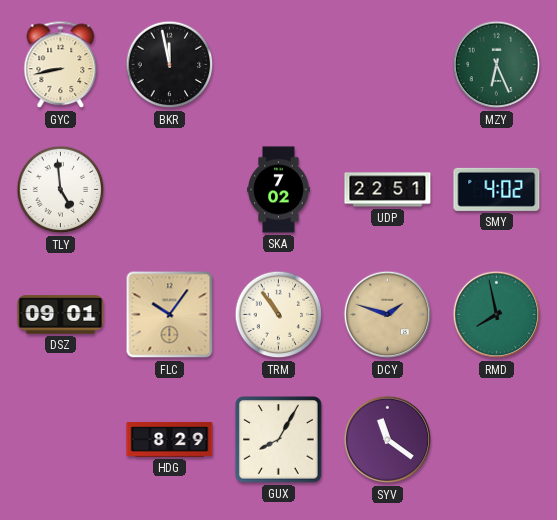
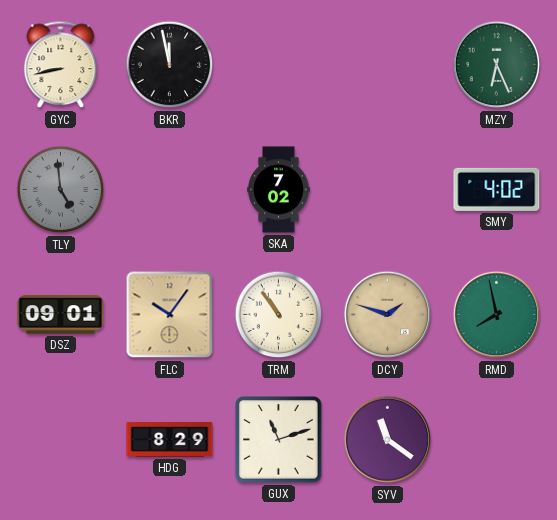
TLY dial: white -> grey (61, 190)
UDP: 22:51 -> none (388, 190)
GUX: 8:05 -> 11:12 (279, 440)
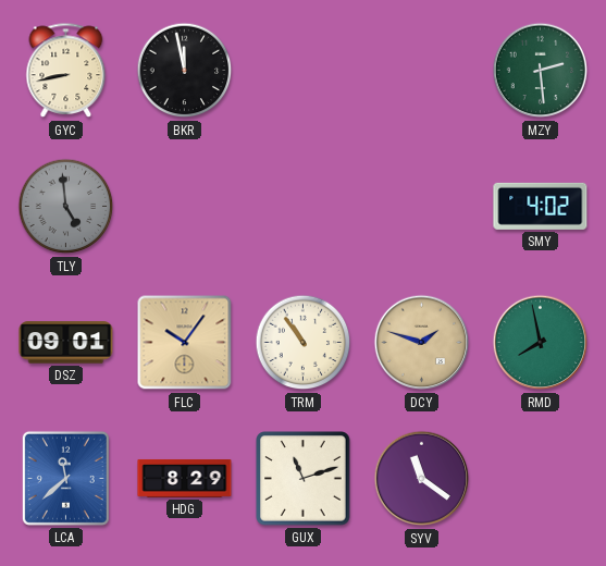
MZY: 6:26 -> 2:29 (541, 71)
SKA: 7:02 -> none (279, 190)
LCA: none -> 11:38 (65, 478)
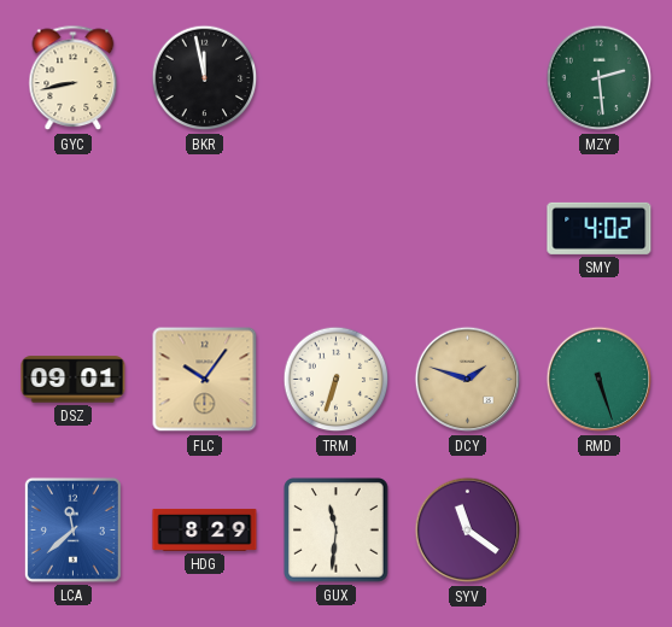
TLY: 4:59 -> none (66, 207)
TRM: 10:54 -> 6:33 (337, 380)
RMD: 7:58 -> 5:27 (600, 380)
GUX: 11:12 -> 11:31 (337, 531)
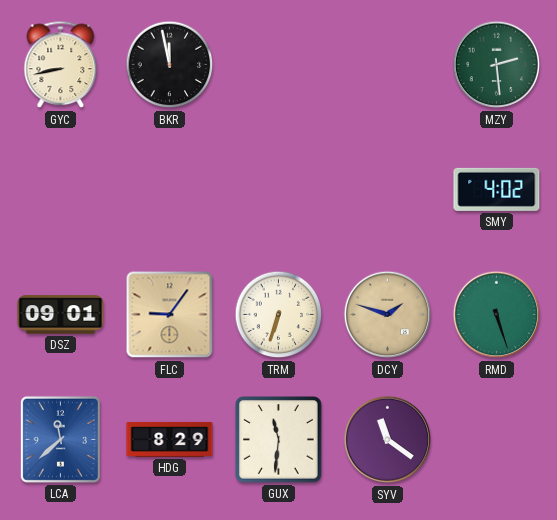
FLC: 10:06 -> 9:06 (170, 315)
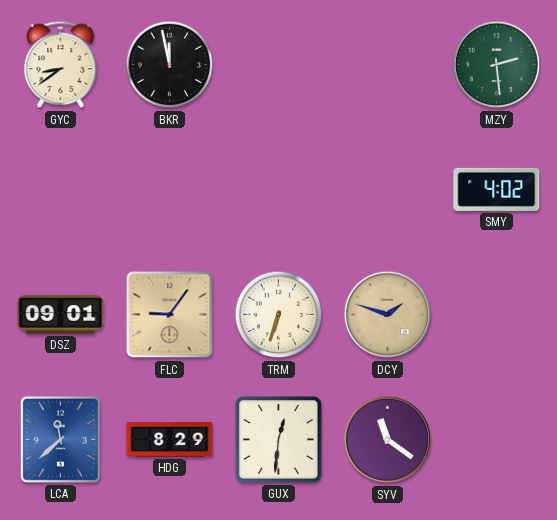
GYC: 8:43 -> 8:39 (61, 65)
RMD: 5:27 -> none (497, 315)
GUX: 11:31 -> 12:31 (279, 440)
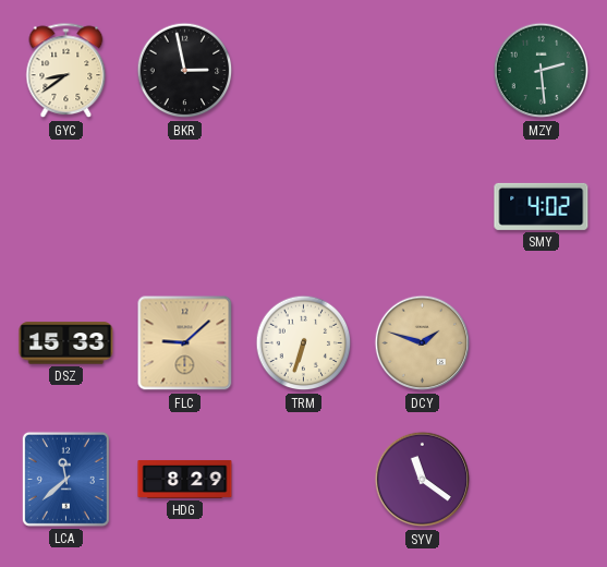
BKR: 11:58 -> 2:58 (185, 71)
DSZ: 09:01 -> 15:33 (66, 343)
FLC: 9:06 -> 9:08 (185, 343)
GUX: 12:31 -> none (279, 440)
